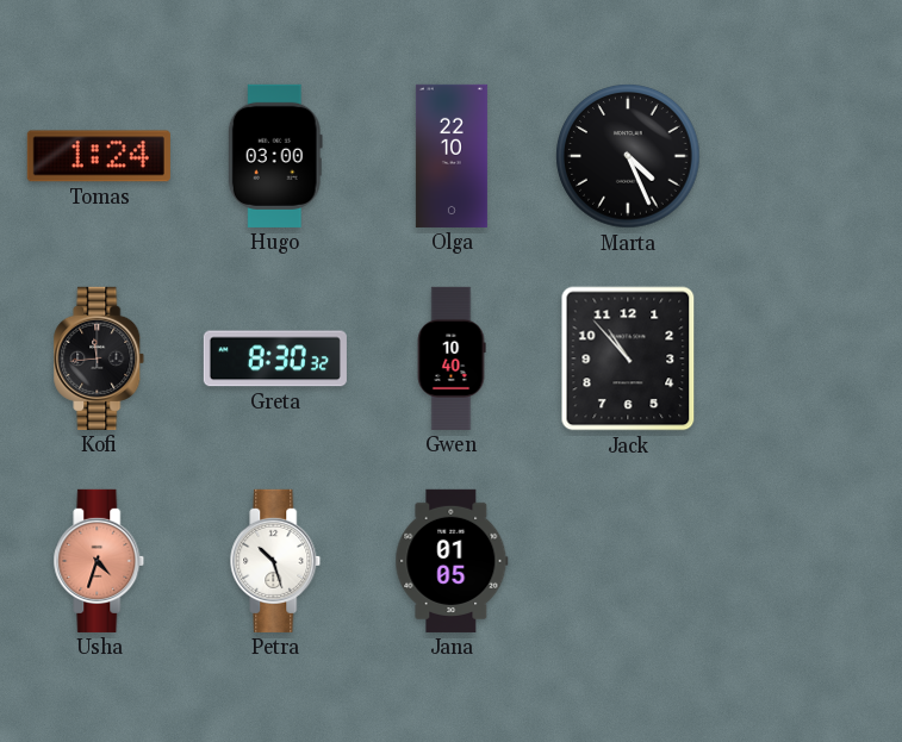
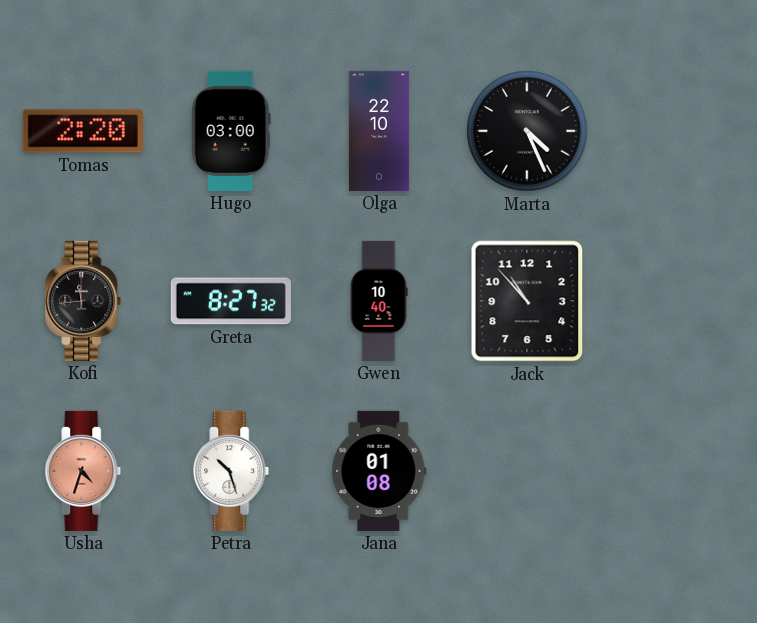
Tomas: 1:24 -> 2:20 (83, 131)
Greta: 8:30 -> 8:27 (231, 301)
Jana: 01:05 -> 01:08 (379, 471)
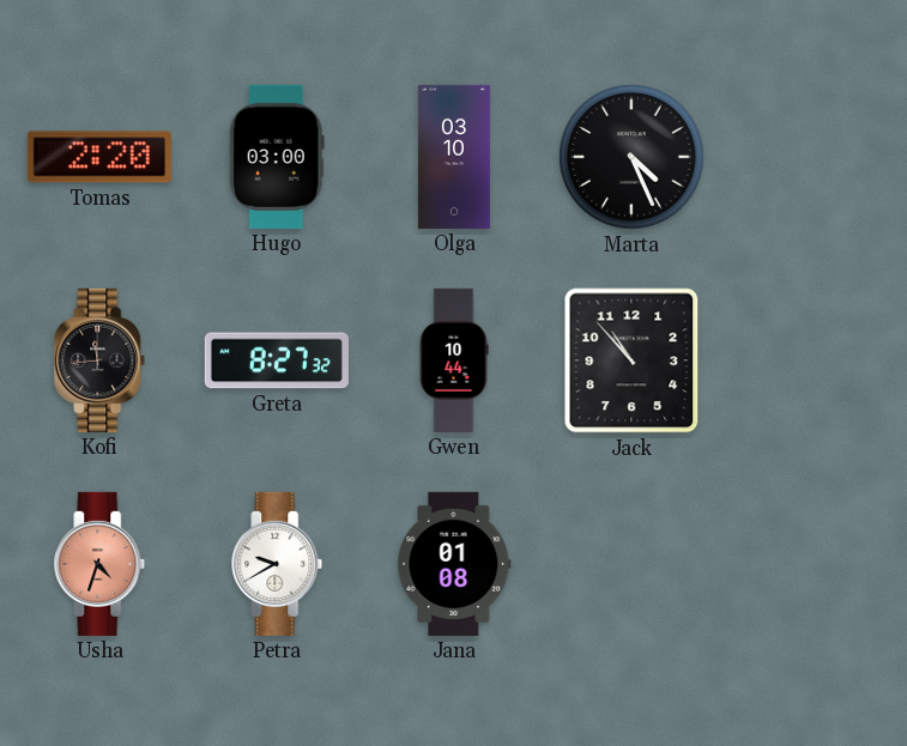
Olga: 22:10 -> 03:10 (454, 157)
Gwen: 10:40 -> 10:44 (454, 360)
Petra: 10:27 -> 9:40 (277, 564)
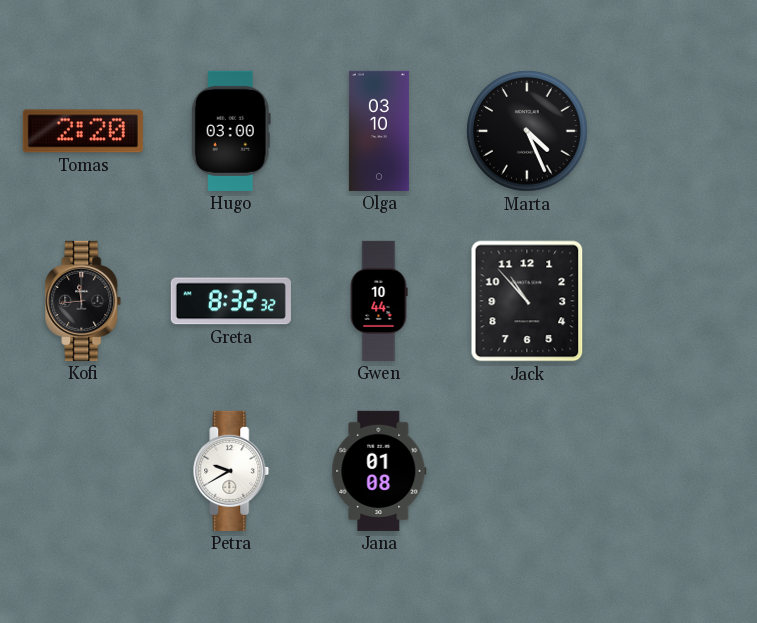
Greta: 8:27 -> 8:32 (231, 301)
Usha: 4:33 -> none (99, 564)
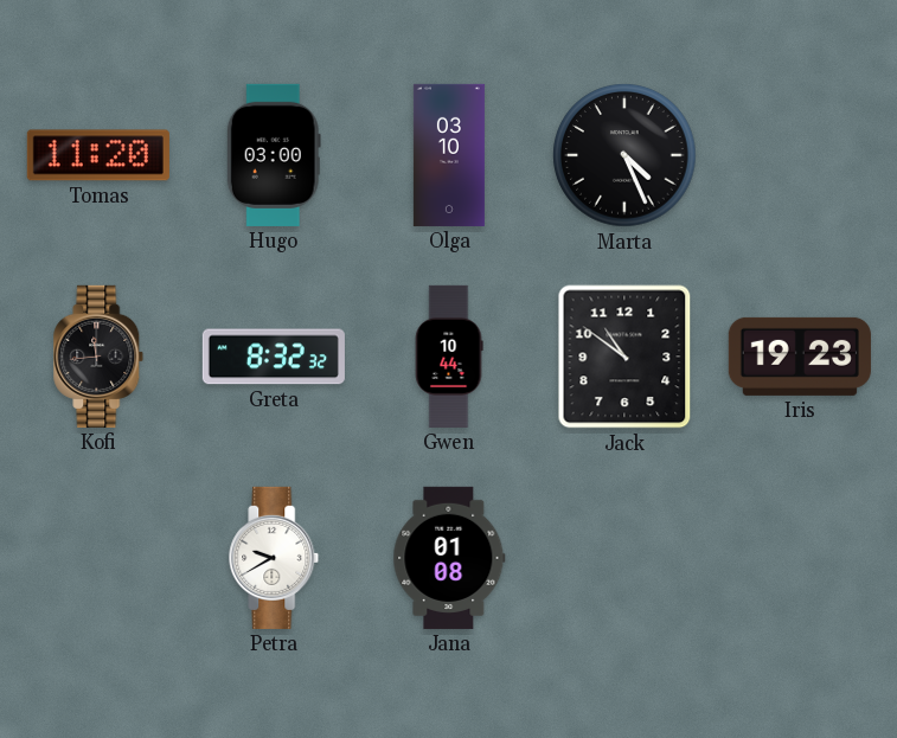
Tomas: 2:20 -> 11:20 (98, 155)
Jack: 10:53 -> 10:51 (624, 357)
Iris: none -> 19:23 (800, 357)
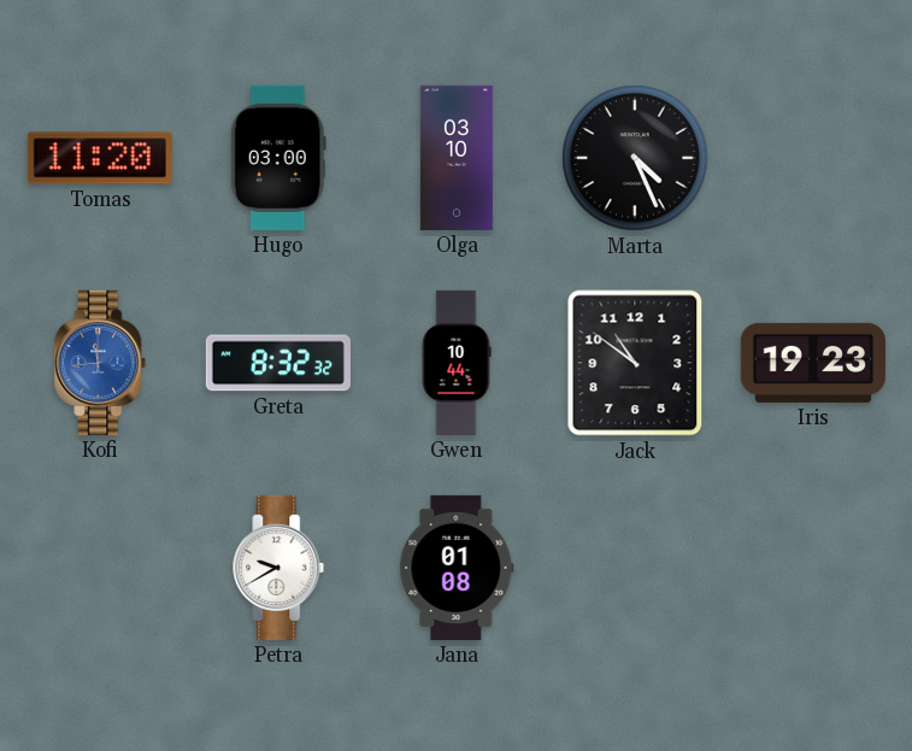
Kofi dial: black -> blue (100, 363)
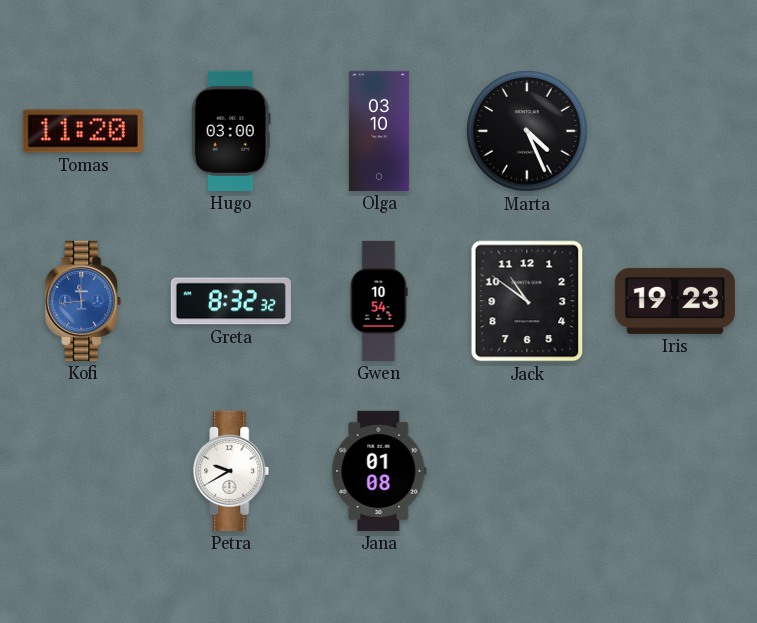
Gwen: 10:44 -> 10:54 (379, 301)
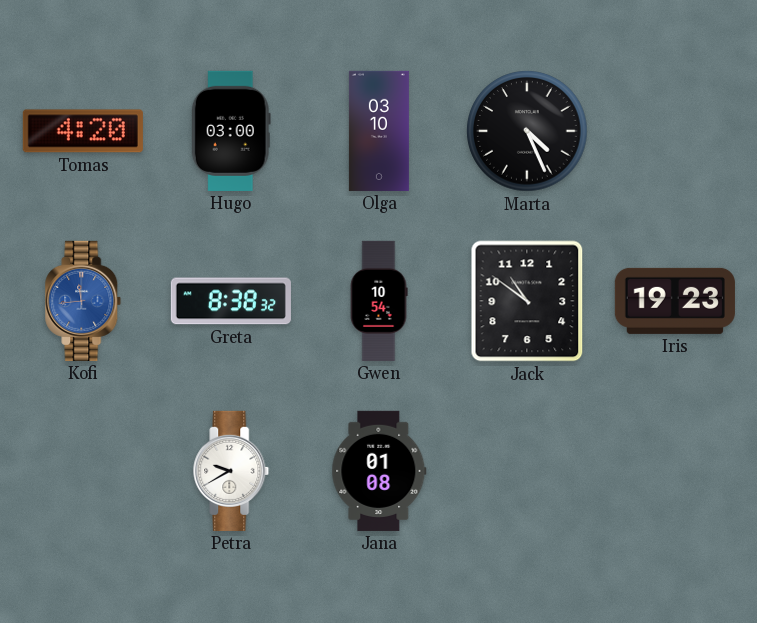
Tomas: 11:20 -> 4:20 (83, 131)
Greta: 8:32 -> 8:38 (231, 301)
